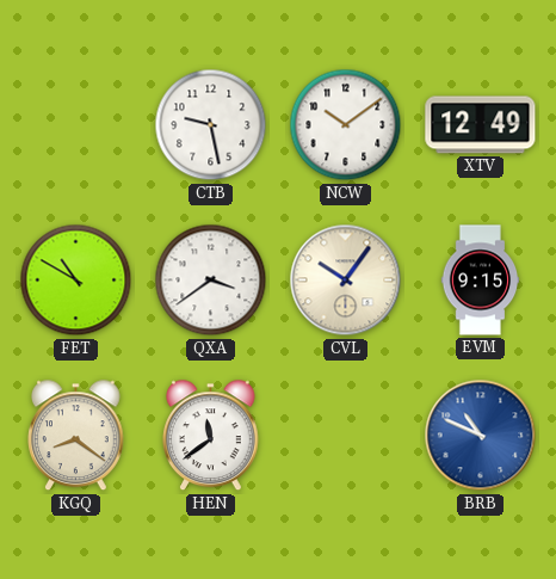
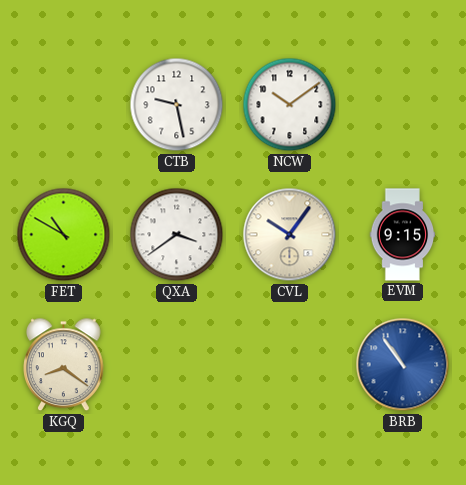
XTV: 12:49 -> none (481, 125)
HEN: 11:39 -> none (211, 436)
BRB: 10:49 -> 10:54 (403, 365)
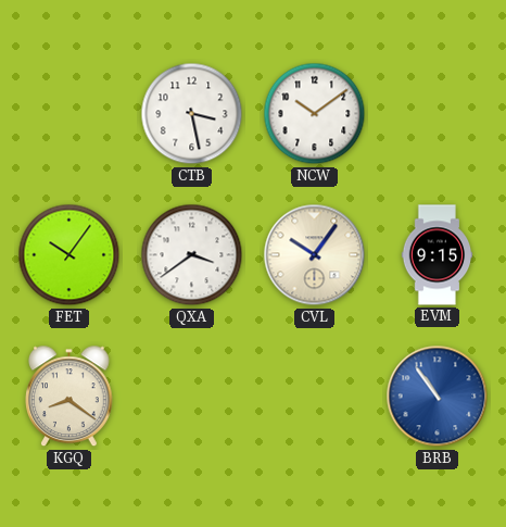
CTB: 9:28 -> 3:28 (192, 114)
FET: 10:50 -> 10:06 (69, 255)
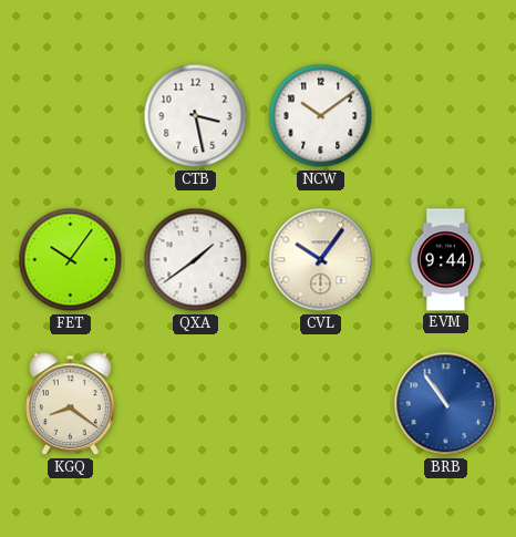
QXA: 3:39 -> 1:39 (196, 260)
EVM: 9:15 -> 9:44 (446, 260)
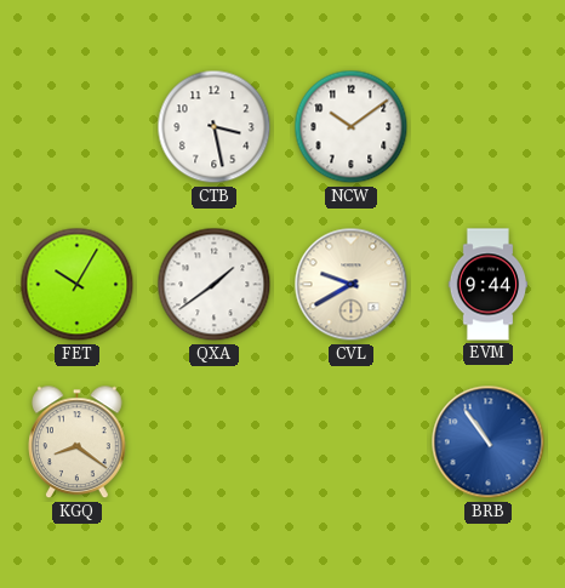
FET: 10:06 -> 10:05 (78, 285)
CVL: 10:06 -> 9:40 (352, 285)
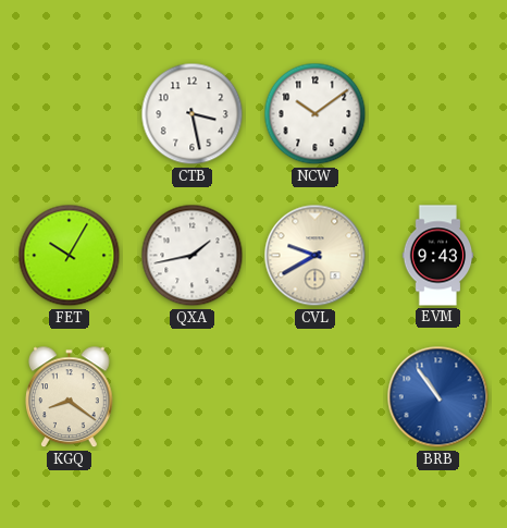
QXA: 1:39 -> 1:43 (193, 256)
EVM: 9:44 -> 9:43 (438, 256)
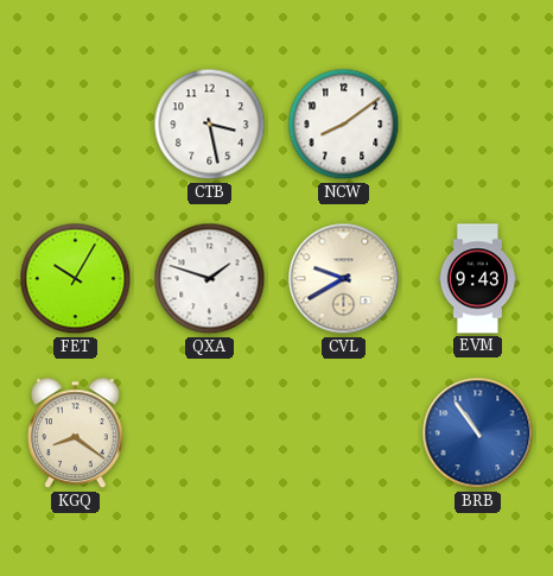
NCW: 10:09 -> 8:09 (344, 125)
QXA: 1:43 -> 1:48 (210, 279)
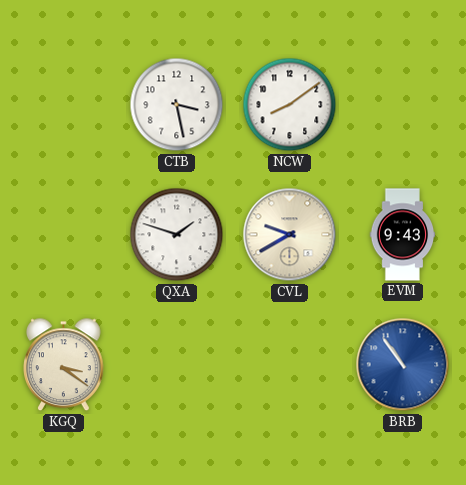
FET: 10:05 -> none (76, 279)
KGQ: 8:21 -> 3:21 (64, 365)
